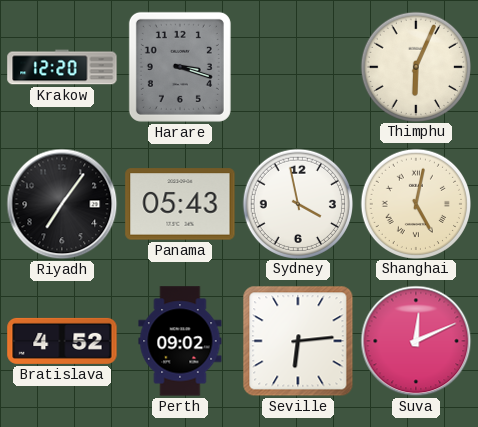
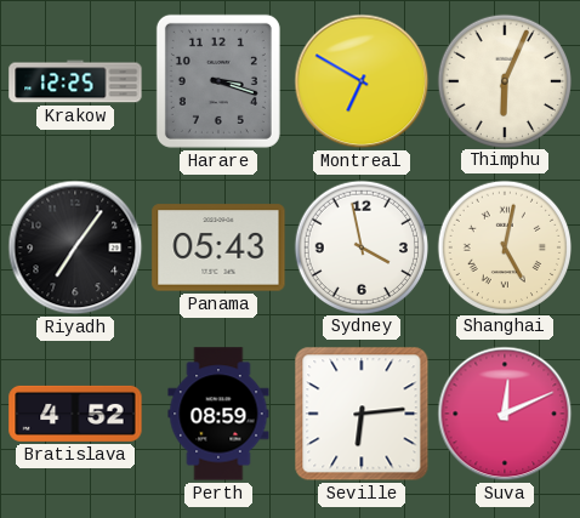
Krakow: 12:20 -> 12:25 (75, 81)
Montreal: none -> 6:50 (362, 81)
Perth: 09:02 -> 08:59 (218, 414)
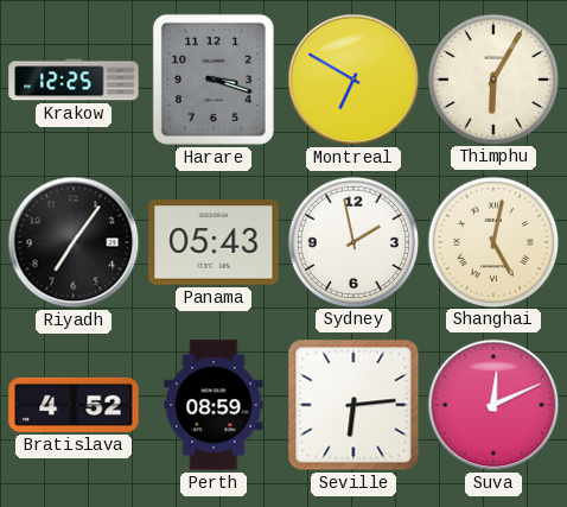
Thimphu: 6:04 -> 6:05 (492, 78)
Sydney: 3:58 -> 1:58 (352, 241)
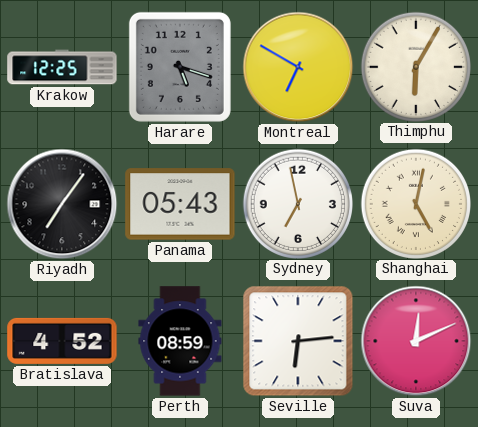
Harare: 3:18 -> 5:18 (180, 67)
Sydney: 1:58 -> 6:58 (297, 203)
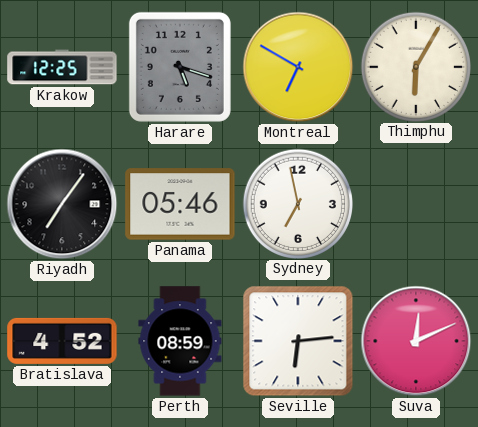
Panama: 05:43 -> 05:46 (180, 204)
Shanghai: 5:02 -> none (415, 203)
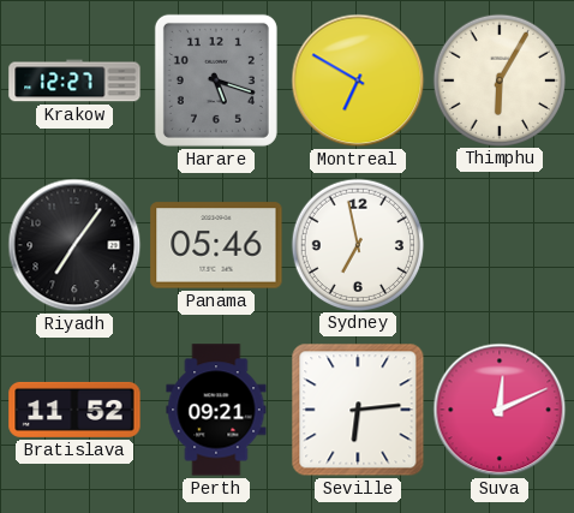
Krakow: 12:25 -> 12:27 (74, 80)
Bratislava: 4:52 -> 11:52 (74, 410)
Perth: 08:59 -> 09:21 (216, 410)
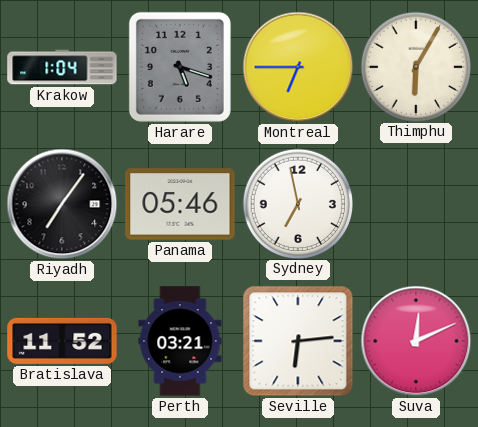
Krakow: 12:27 -> 1:04 (62, 67)
Montreal: 6:50 -> 6:45 (298, 67)
Perth: 09:21 -> 03:21 (180, 341)
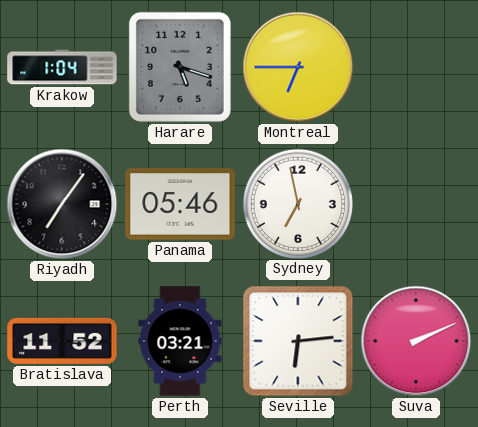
Thimphu: 6:05 -> none (415, 66)
Suva: 12:11 -> 2:11 (416, 341)
